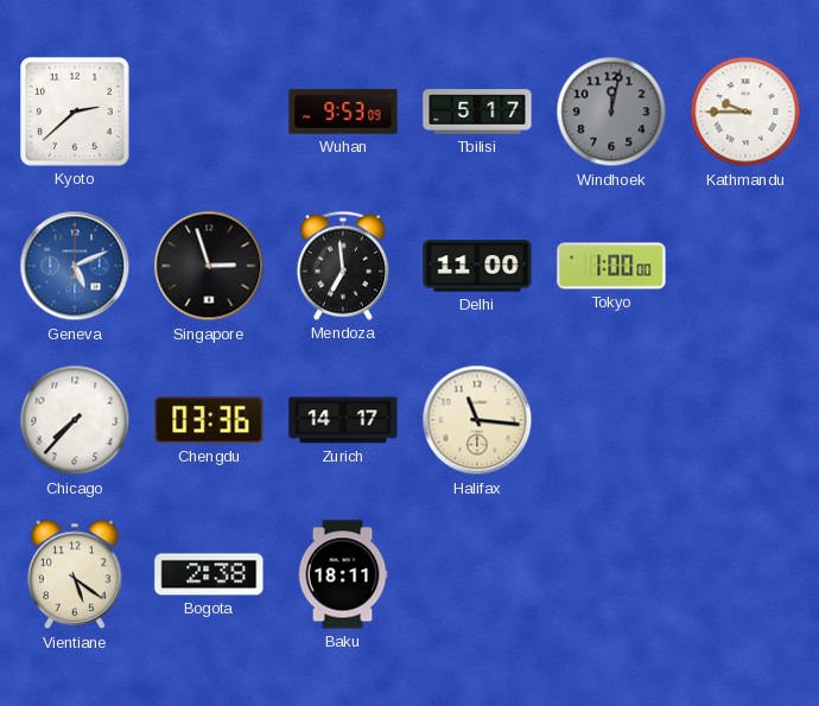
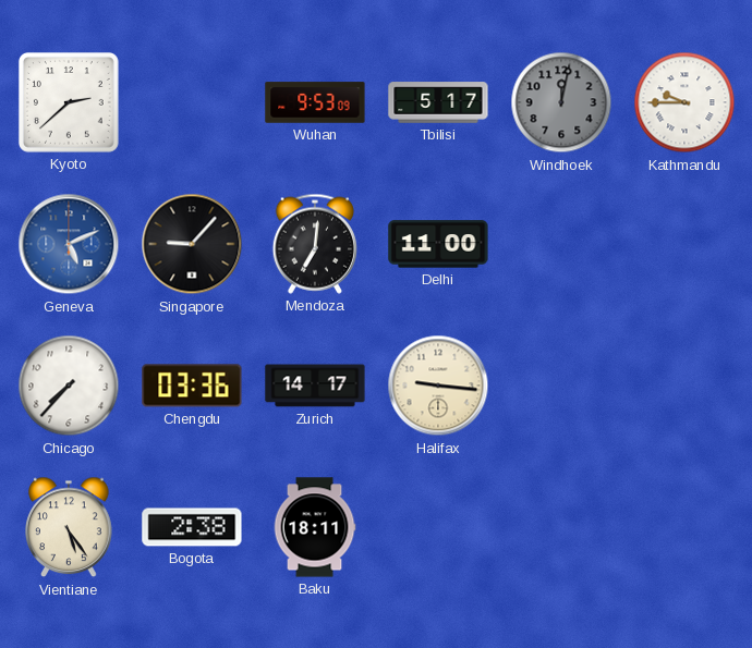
Singapore: 2:57 -> 9:07 (192, 244)
Mendoza: 6:59 -> 7:01 (315, 244)
Tokyo: 1:00 -> none (611, 266)
Halifax: 11:16 -> 9:16 (438, 386)
Vientiane: 5:21 -> 5:24 (69, 527)
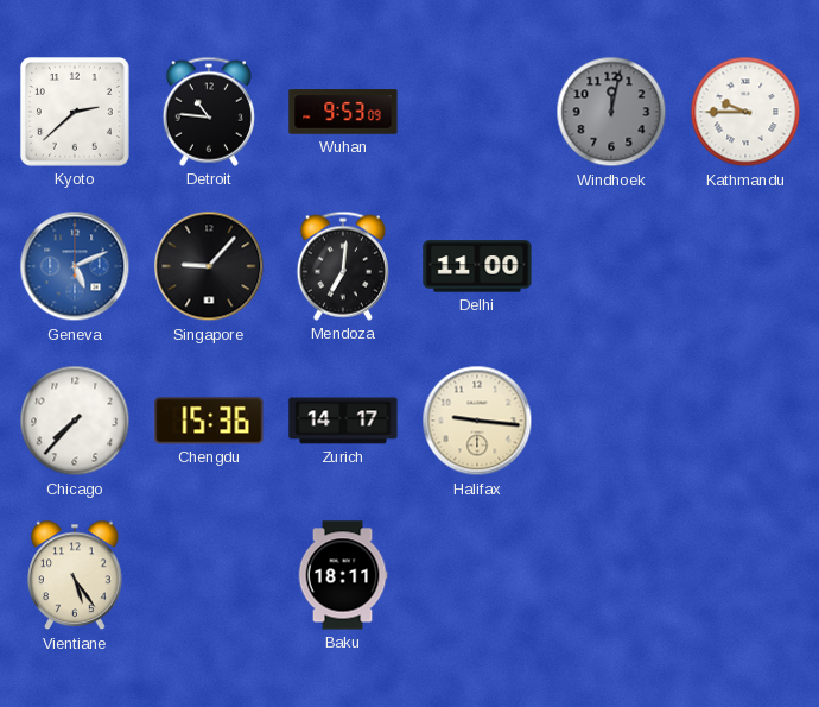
Detroit: none -> 10:46 (209, 112)
Tbilisi: 5:17 -> none (438, 102)
Chengdu: 03:36 -> 15:36 (209, 421)
Bogota: 2:38 -> none (192, 527)
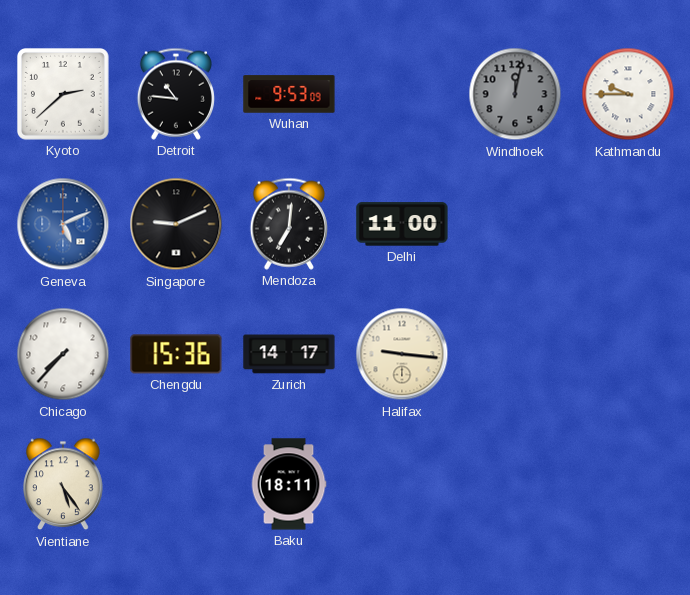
Singapore: 9:07 -> 9:11 (176, 224)
